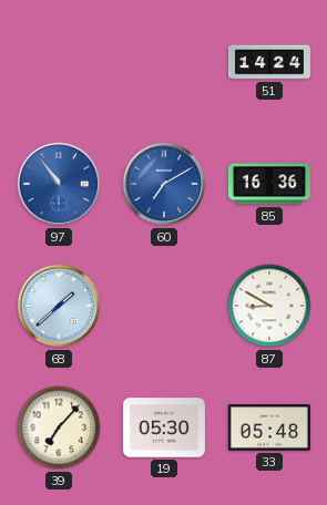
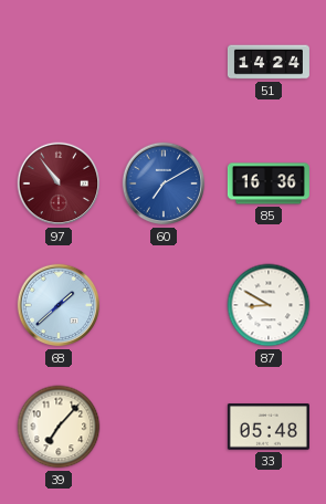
97 dial: blue -> burgundy (59, 183)
19: 05:30 -> none (164, 427)
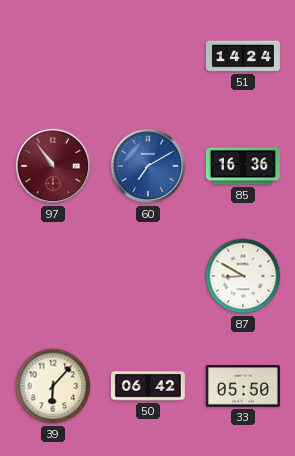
68: 1:38 -> none (59, 305)
39: 7:07 -> 6:07 (53, 386)
50: none -> 06:42 (148, 386)
33: 05:48 -> 05:50 (243, 386)
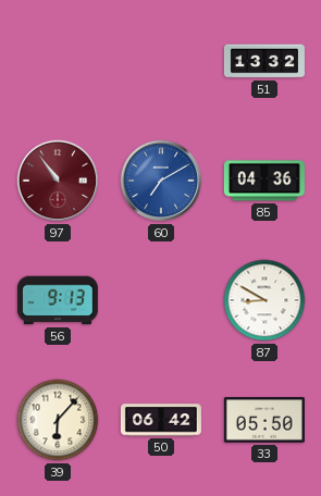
51: 14:24 -> 13:32 (264, 61)
85: 16:36 -> 04:36 (264, 181)
56: none -> 9:13 (58, 300)
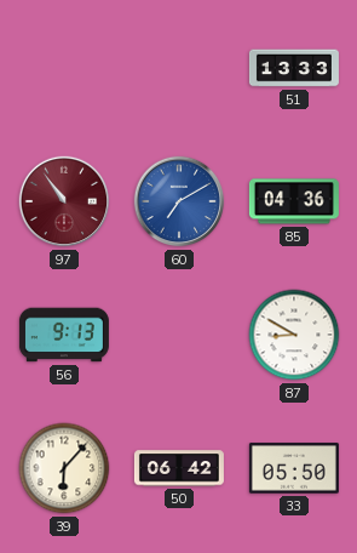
51: 13:32 -> 13:33 (294, 68)
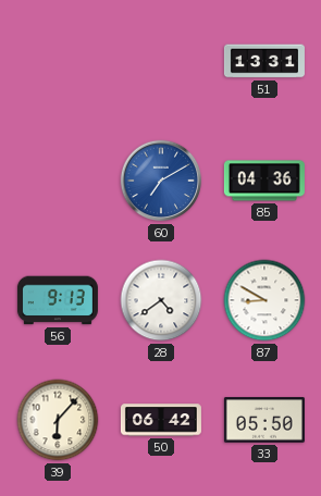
51: 13:33 -> 13:31 (264, 61)
97: 10:54 -> none (64, 201)
28: none -> 4:39 (161, 300)
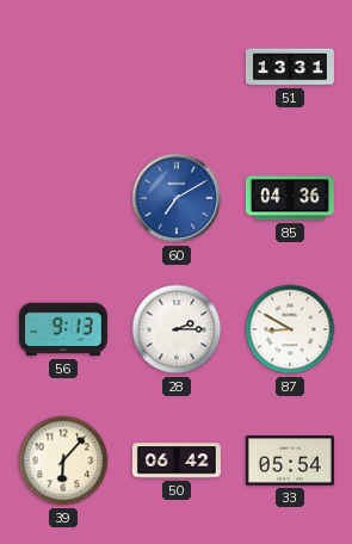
28: 4:39 -> 2:15 (177, 329)
33: 05:50 -> 05:54 (290, 460)
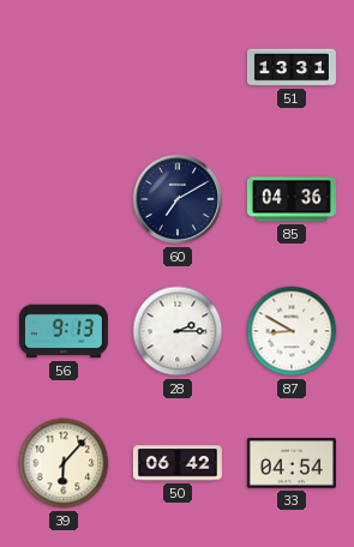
60 dial: blue -> navy (178, 199)
33: 05:54 -> 04:54 (292, 463)
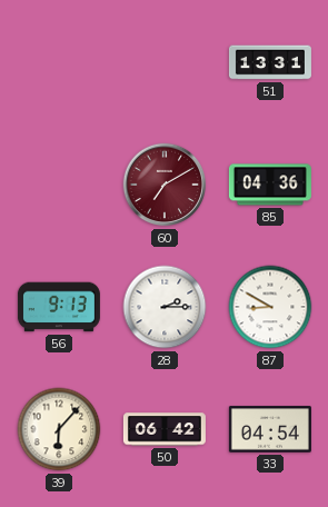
60 dial: navy -> burgundy (165, 185)
